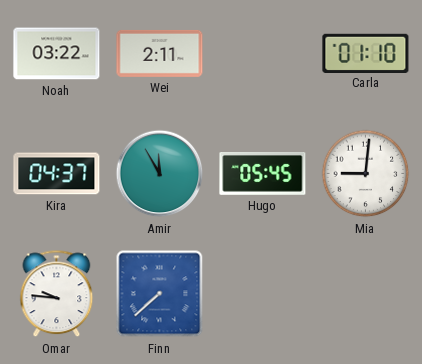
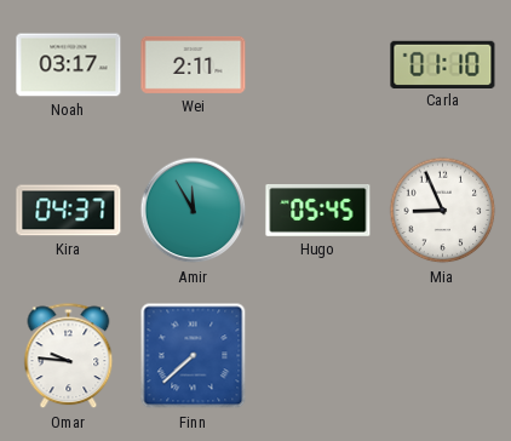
Noah: 03:22 -> 03:17 (69, 65)
Mia: 9:01 -> 8:56 (443, 211)
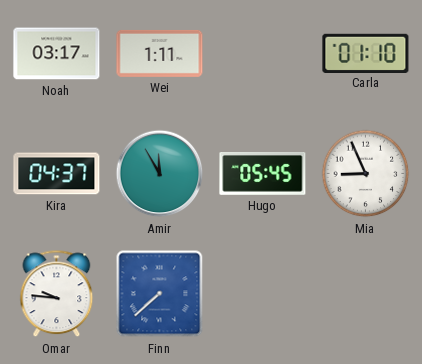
Wei: 2:11 -> 1:11 (160, 53)
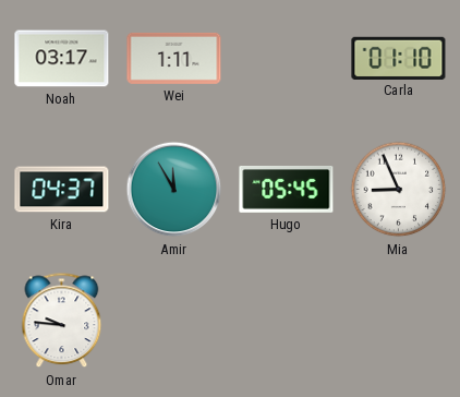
Finn: 7:38 -> none (160, 294)
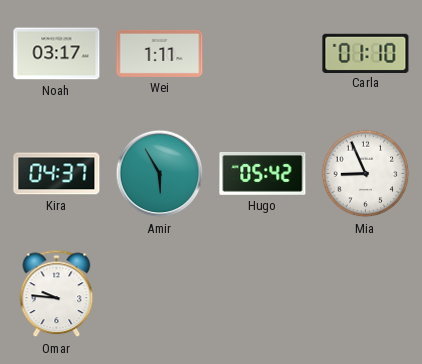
Amir: 11:55 -> 5:55 (160, 174)
Hugo: 05:45 -> 05:42 (263, 174)
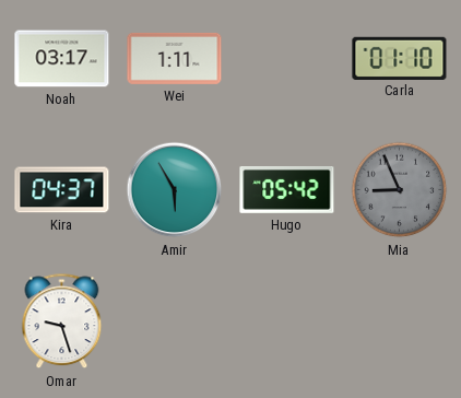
Mia dial: white -> grey (400, 190)
Omar: 9:46 -> 9:27 (62, 321)
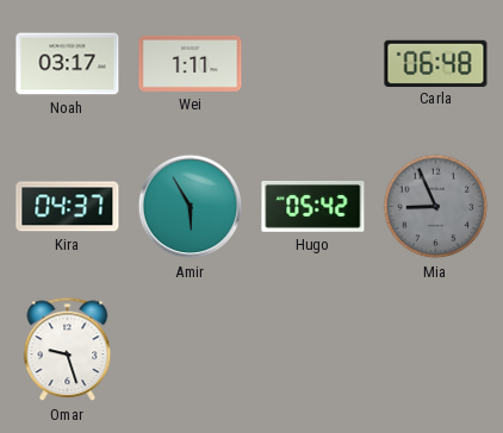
Carla: 01:10 -> 06:48 (436, 63)
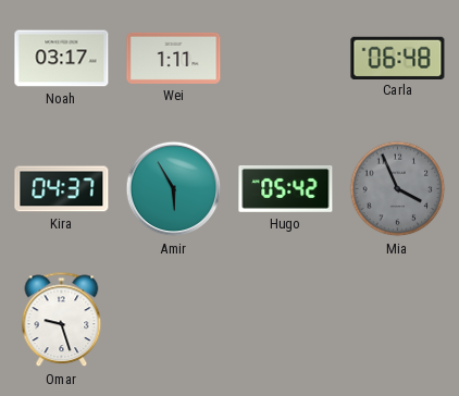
Mia: 8:56 -> 3:56 (398, 189)
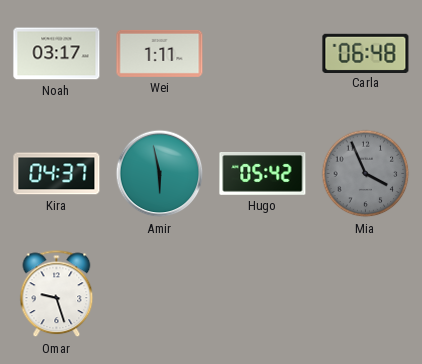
Amir: 5:55 -> 5:58 (160, 174)
